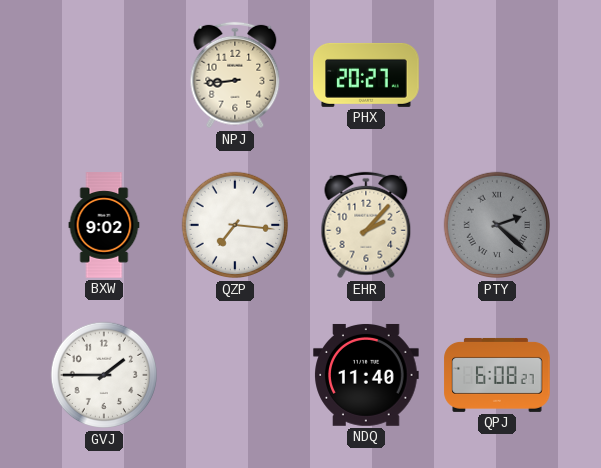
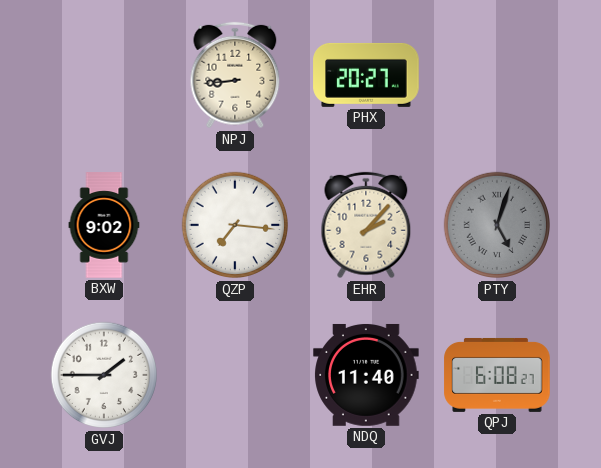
PTY: 2:22 -> 5:03 (497, 225)
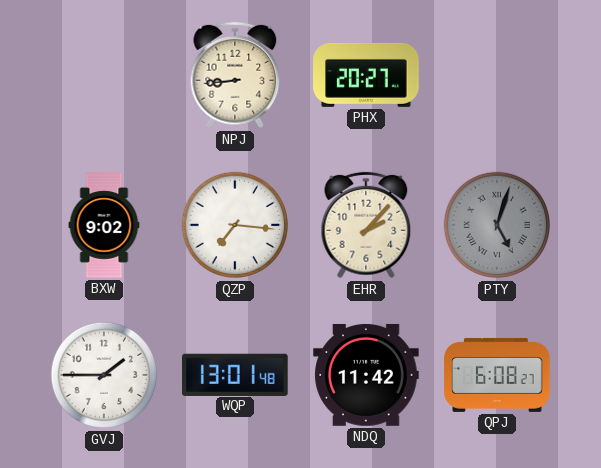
WQP: none -> 13:01 (236, 374)
NDQ: 11:40 -> 11:42 (366, 375)
